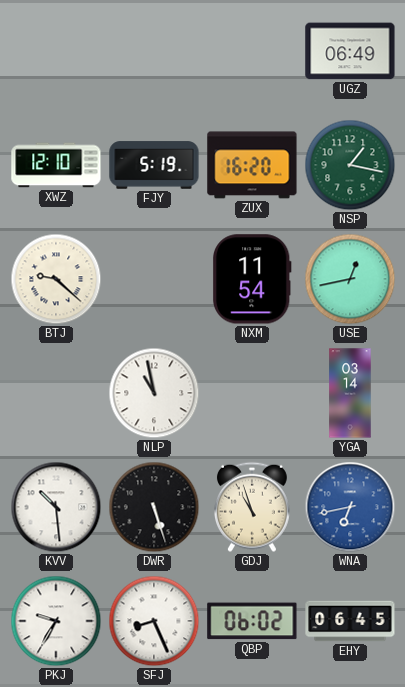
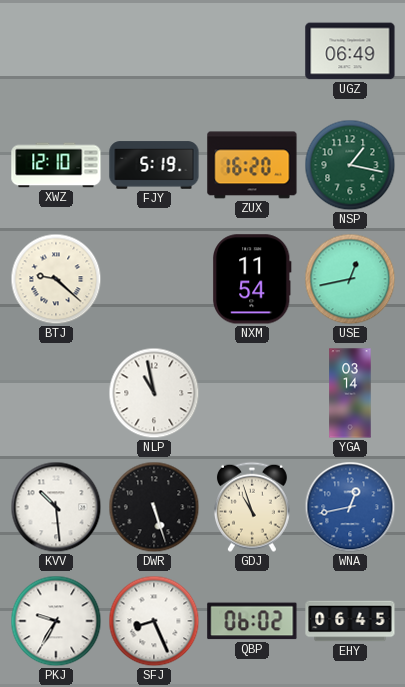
WNA: 6:43 -> 12:43 (350, 507)
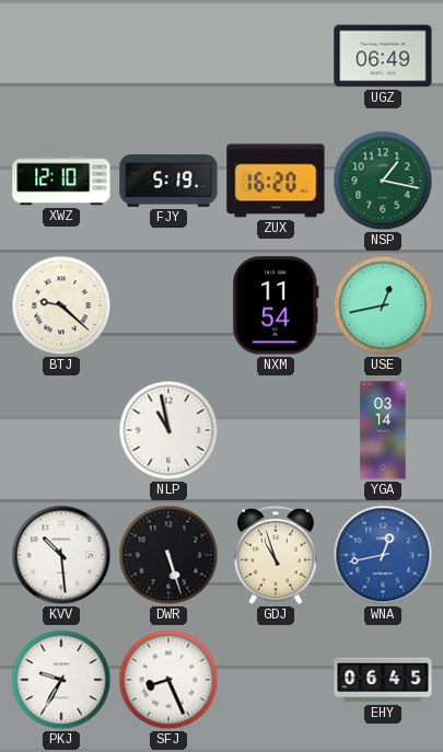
QBP: 06:02 -> none (252, 621)
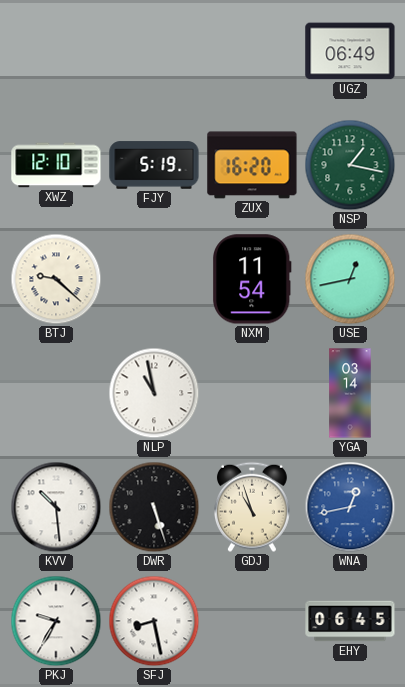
SFJ: 8:26 -> 8:28 (154, 621)
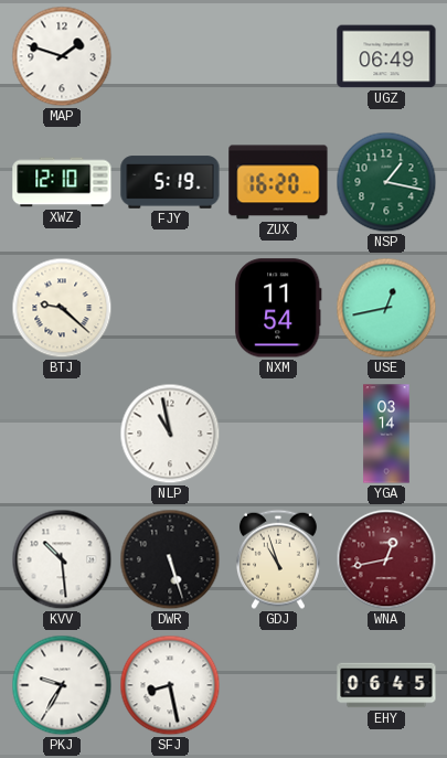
MAP: none -> 1:48 (62, 56)
WNA dial: blue -> burgundy (386, 559)
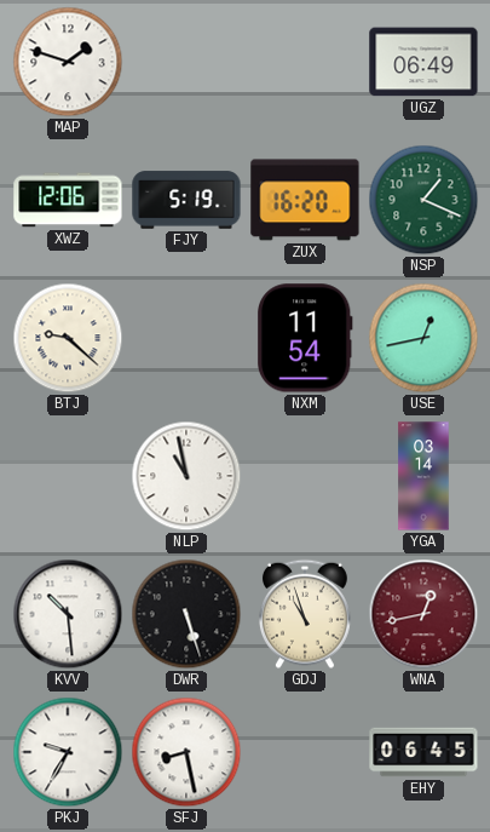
XWZ: 12:10 -> 12:06 (68, 200)
NSP: 1:17 -> 1:19 (423, 200)
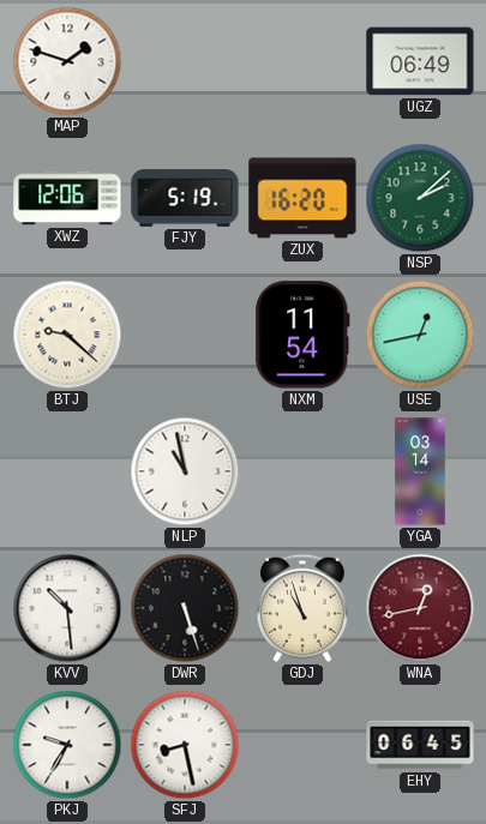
NSP: 1:19 -> 2:08 (420, 198)
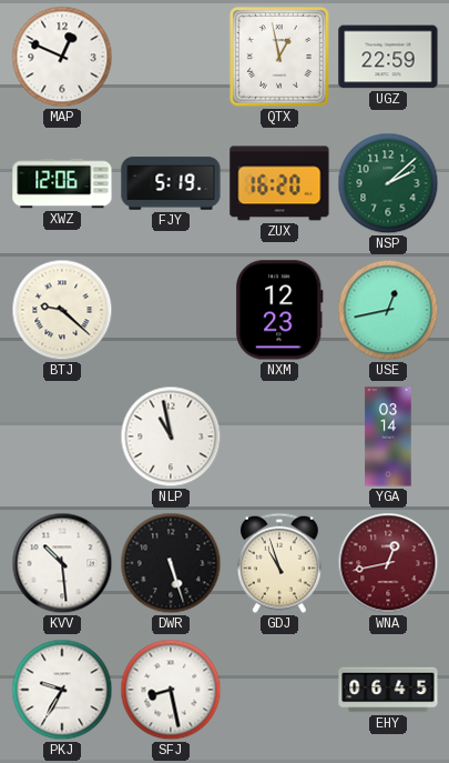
MAP: 1:48 -> 12:49 (62, 57)
QTX: none -> 12:58 (280, 58)
UGZ: 06:49 -> 22:59 (388, 57)
NXM: 11:54 -> 12:23 (280, 310)
